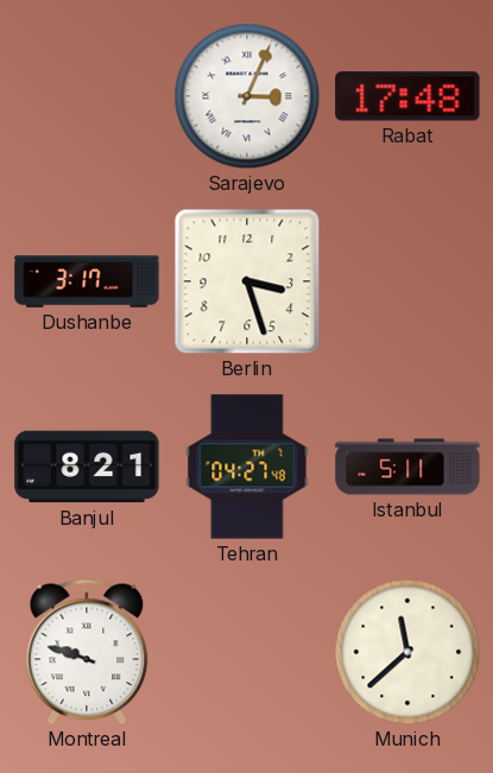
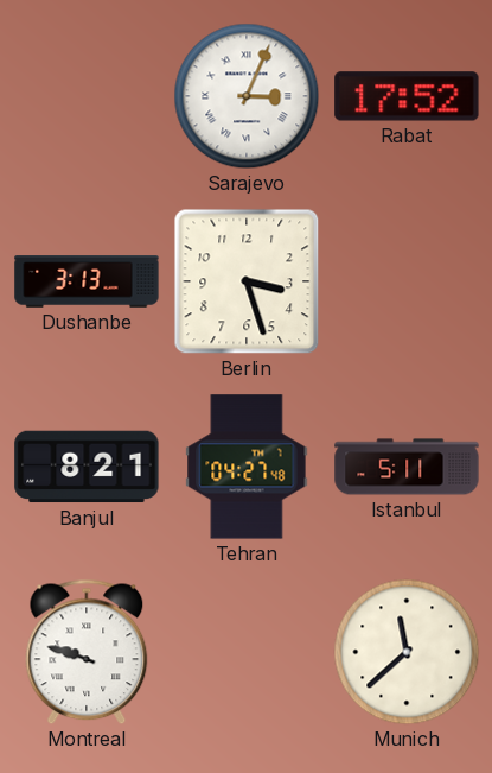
Rabat: 17:48 -> 17:52 (407, 96)
Dushanbe: 3:17 -> 3:13 (87, 281)
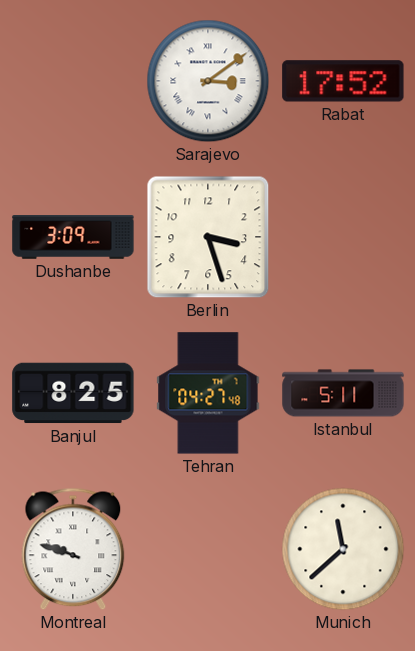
Sarajevo: 3:04 -> 3:09 (208, 81)
Dushanbe: 3:13 -> 3:09 (73, 237)
Banjul: 8:21 -> 8:25 (73, 393)
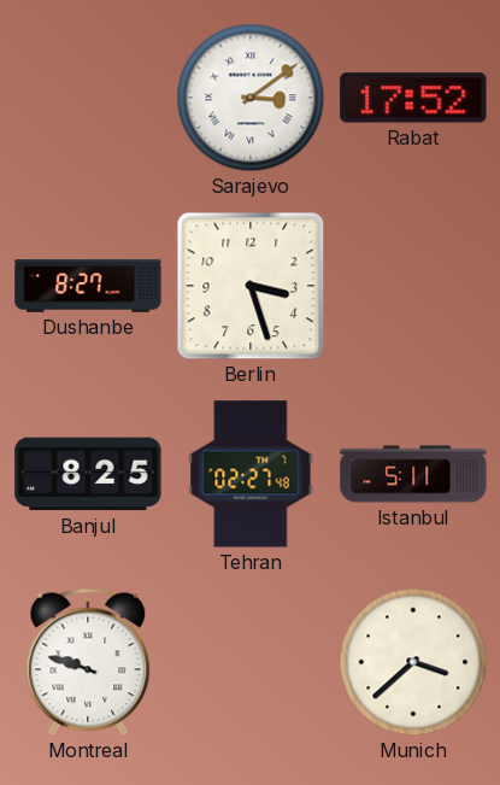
Dushanbe: 3:09 -> 8:27 (88, 286)
Tehran: 04:27 -> 02:27 (251, 474)
Munich: 11:38 -> 3:38 (413, 662)
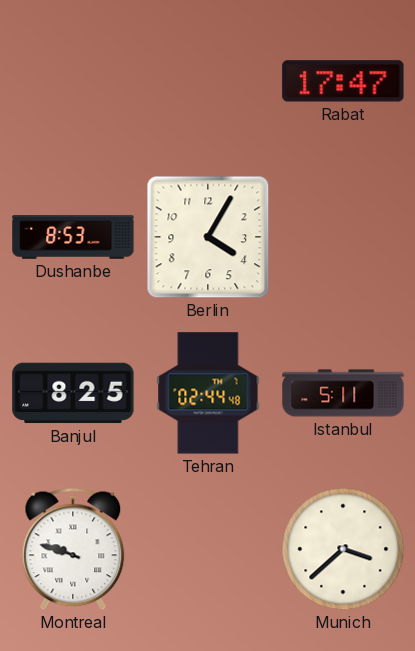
Sarajevo: 3:09 -> none (251, 98)
Rabat: 17:52 -> 17:47 (343, 81)
Dushanbe: 8:27 -> 8:53 (73, 237)
Berlin: 3:27 -> 4:05 (208, 237)
Tehran: 02:27 -> 02:44 (208, 393)
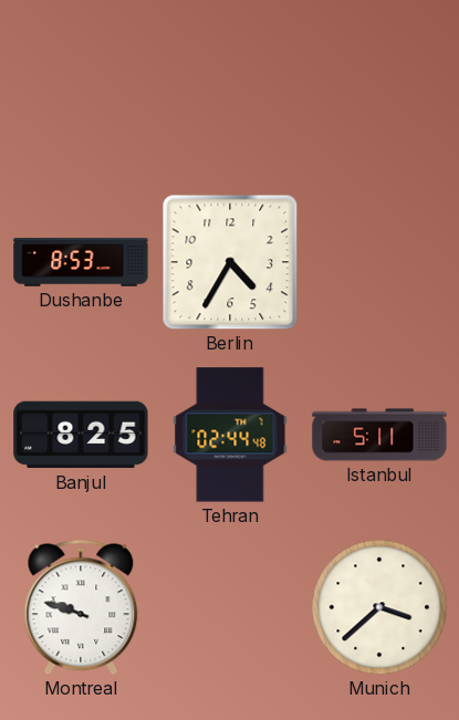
Rabat: 17:47 -> none (343, 81)
Berlin: 4:05 -> 4:35 (230, 262)
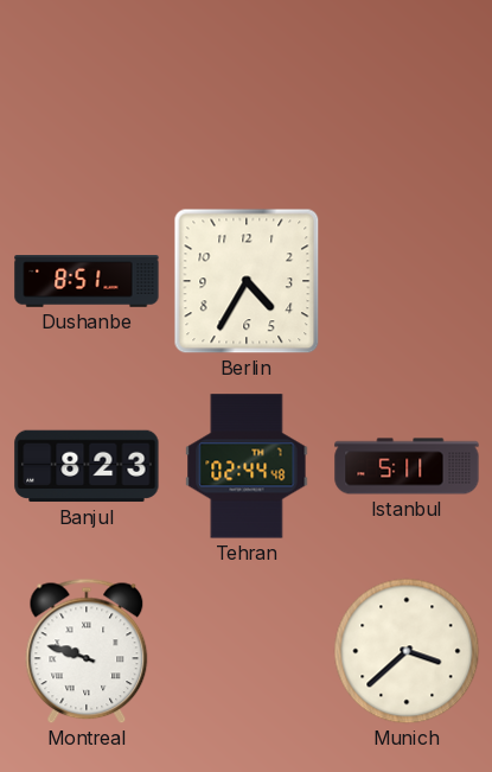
Dushanbe: 8:53 -> 8:51 (87, 281)
Banjul: 8:25 -> 8:23 (87, 466)
